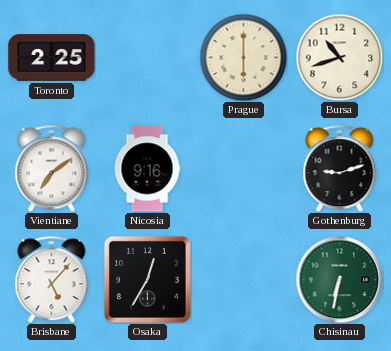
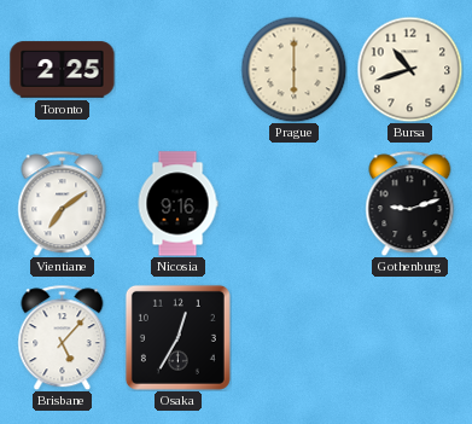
Chisinau: 6:32 -> none (339, 279)
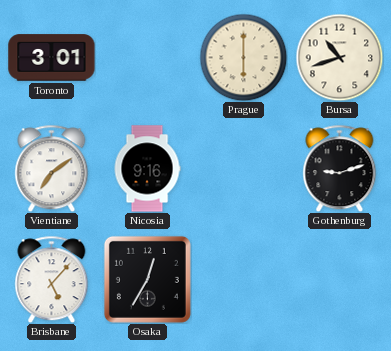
Toronto: 2:25 -> 3:01 (52, 58)
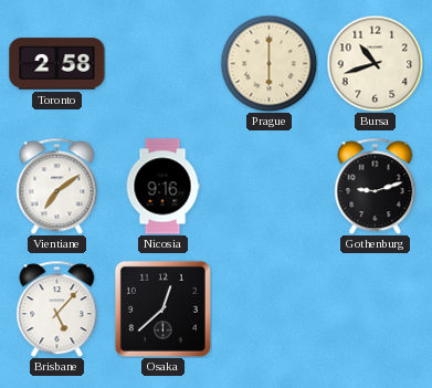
Toronto: 3:01 -> 2:58 (57, 64)
Osaka: 12:35 -> 12:38 (162, 308)
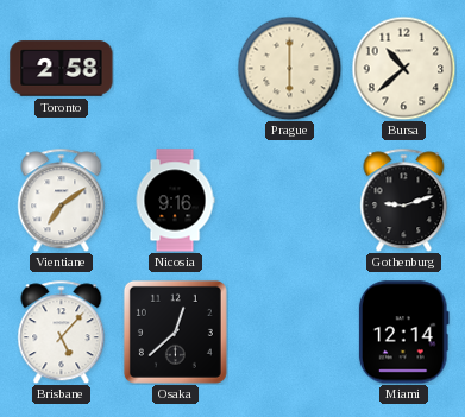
Bursa: 10:42 -> 10:38 (403, 68)
Miami: none -> 12:14 (403, 333)
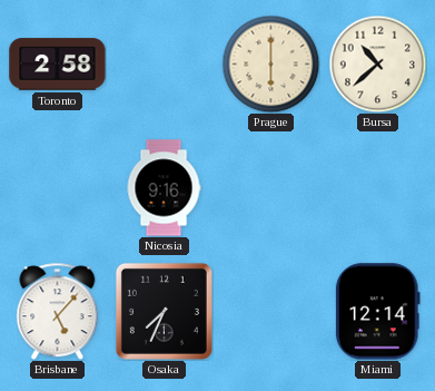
Vientiane: 7:09 -> none (62, 200)
Gothenburg: 9:12 -> none (404, 200)
Osaka: 12:38 -> 7:34 (164, 311)
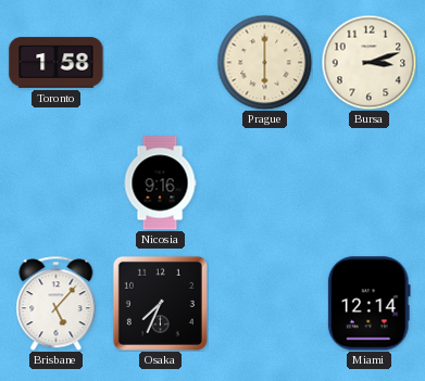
Toronto: 2:58 -> 1:58 (57, 63)
Bursa: 10:38 -> 3:12 (368, 62)
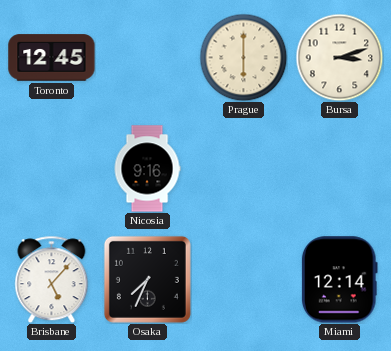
Toronto: 1:58 -> 12:45 (52, 58)
